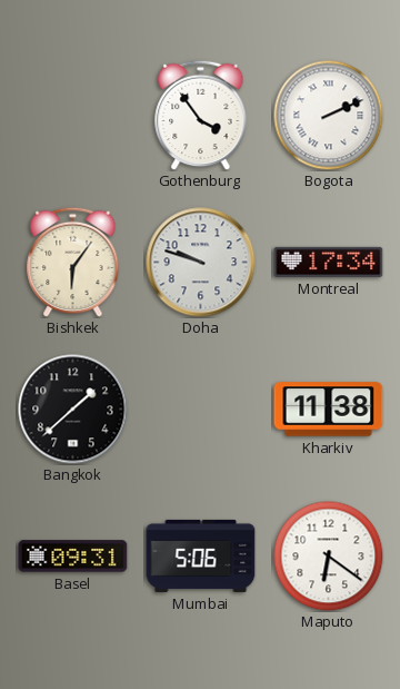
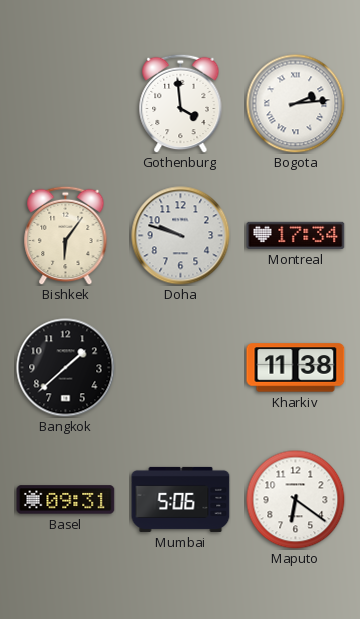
Gothenburg: 3:54 -> 3:59 (181, 103)
Bogota: 2:11 -> 2:14 (296, 104)
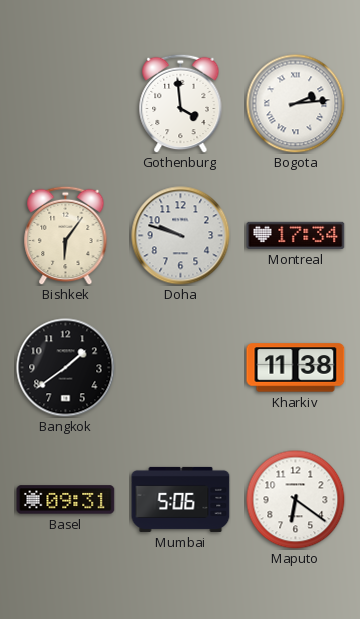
Bangkok: 1:38 -> 1:39 (66, 368)
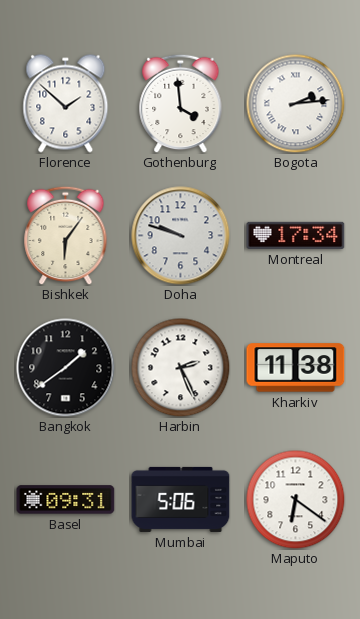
Florence: none -> 1:52 (66, 104)
Harbin: none -> 2:26 (181, 368)
